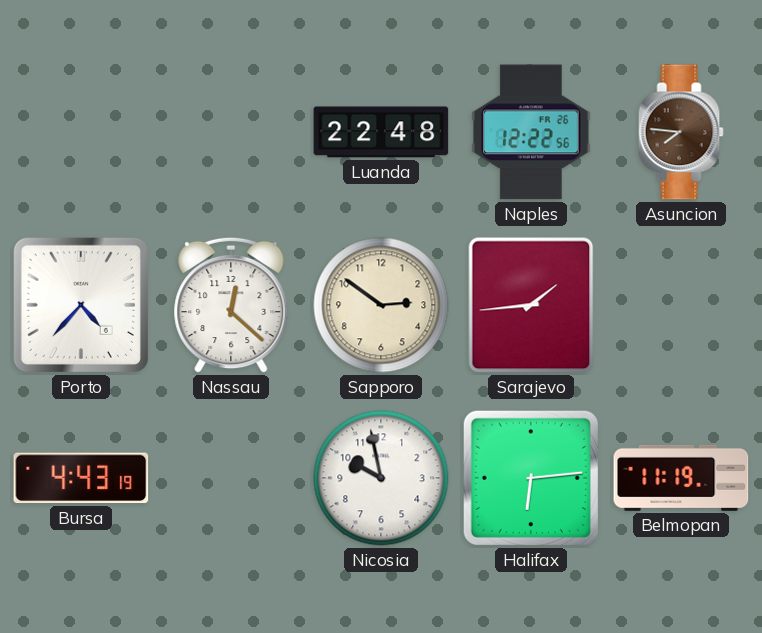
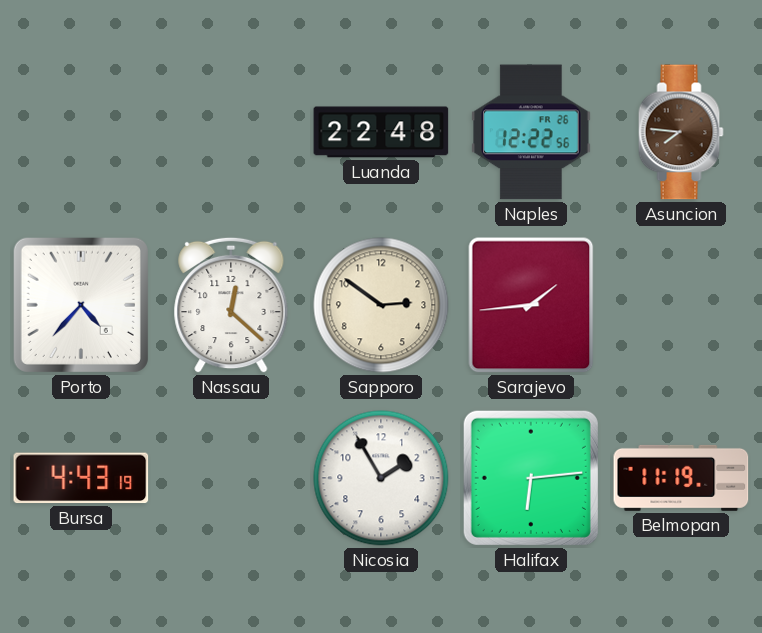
Nicosia: 9:58 -> 1:55 (381, 478)
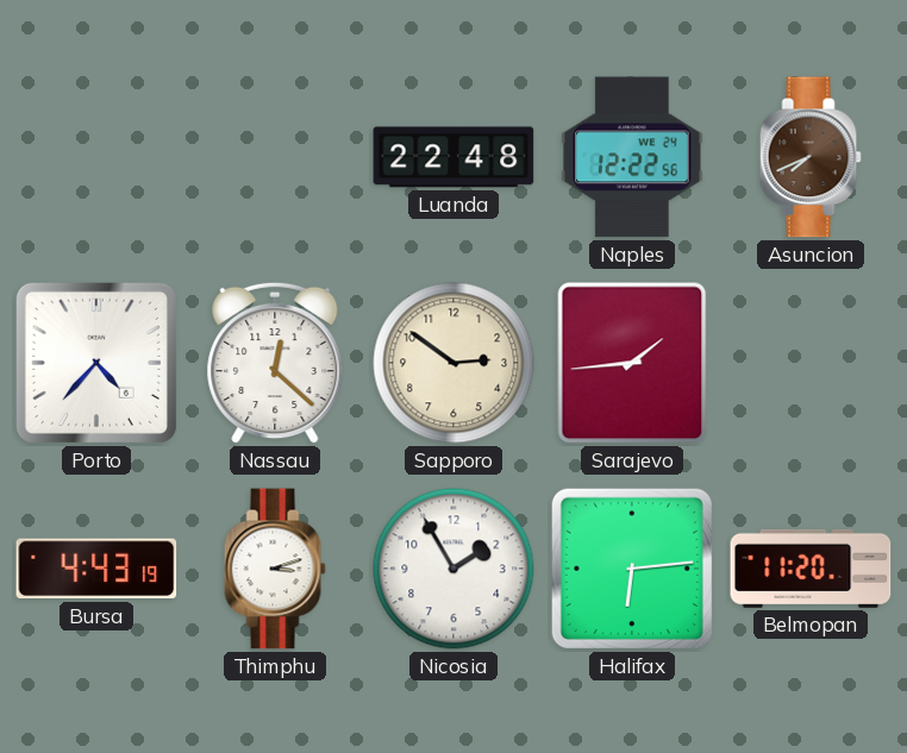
Naples date: FR 26 -> WE 24 (632, 157)
Asuncion: 7:46 -> 7:41 (811, 157)
Thimphu: none -> 3:12 (275, 569)
Belmopan: 11:19 -> 11:20 (811, 569)
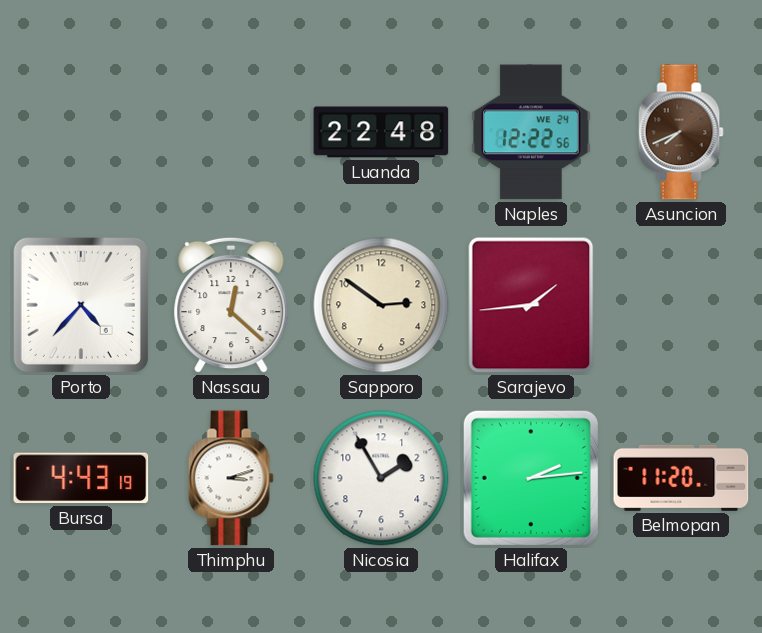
Halifax: 6:14 -> 2:14 (531, 478)
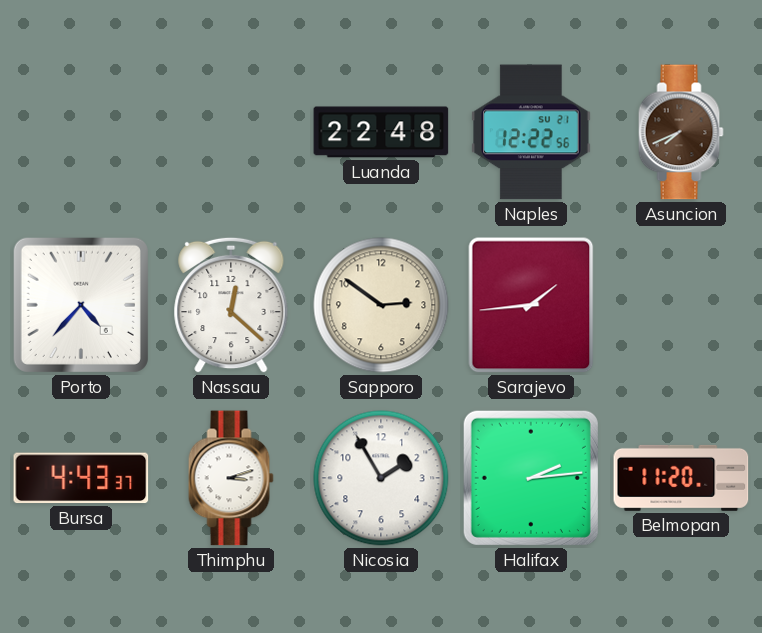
Naples date: WE 24 -> SU 21 (531, 132)
Bursa: 4:43:19 -> 4:43:37 (81, 478)
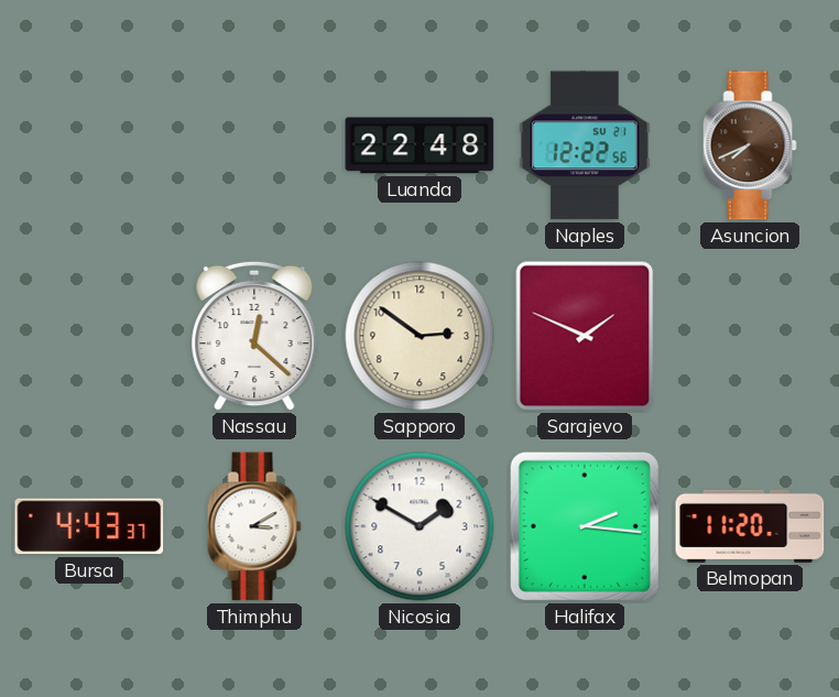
Porto: 4:37 -> none (81, 305)
Sarajevo: 1:44 -> 1:49 (585, 336)
Thimphu: 3:12 -> 3:10 (254, 526)
Nicosia: 1:55 -> 1:50 (419, 526)
Halifax: 2:14 -> 2:16 (585, 526)
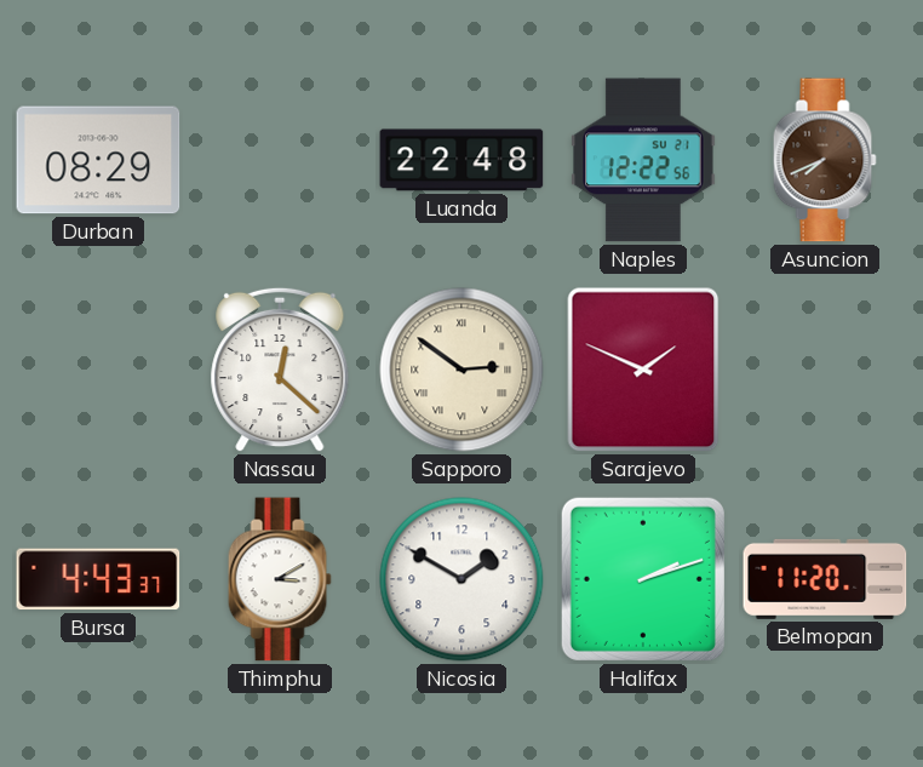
Durban: none -> 08:29 (98, 160)
Sapporo numerals: Arabic -> Roman (461, 370)
Halifax: 2:16 -> 2:12 (643, 579)
